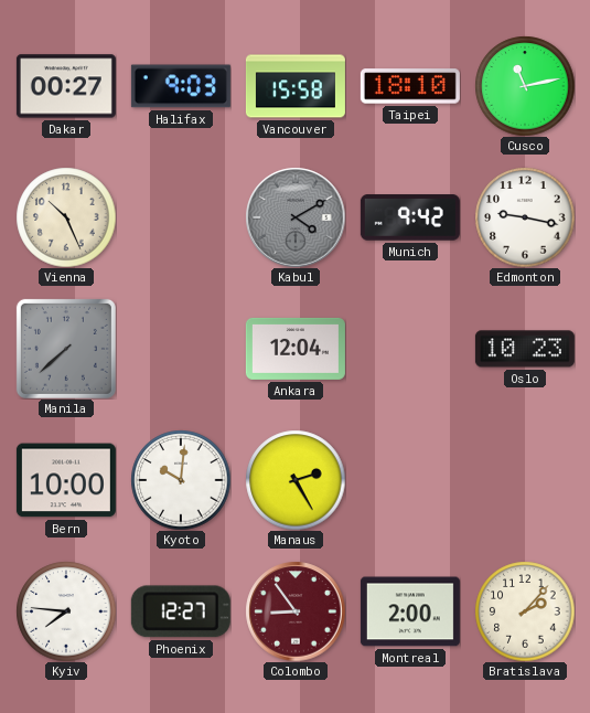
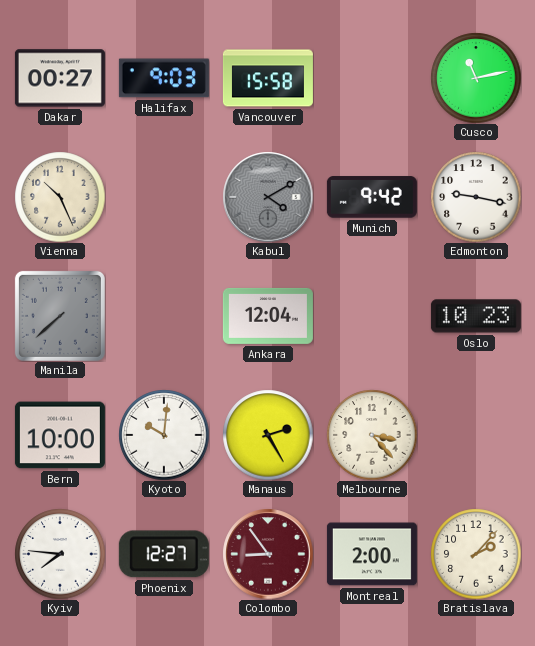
Taipei: 18:10 -> none (410, 86)
Melbourne: none -> 3:23 (372, 435)
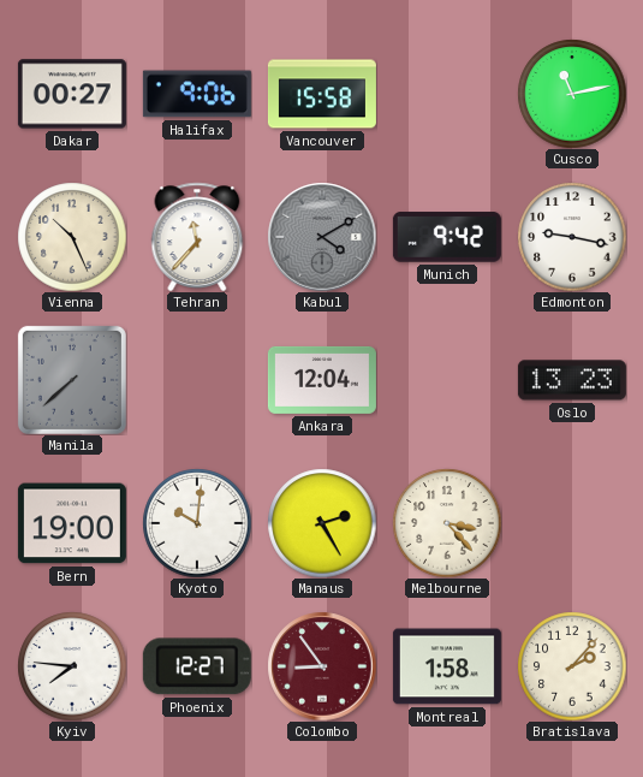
Halifax: 9:03 -> 9:06 (197, 94)
Tehran: none -> 11:37 (197, 236)
Oslo: 10:23 -> 13:23 (572, 380)
Bern: 10:00 -> 19:00 (72, 523)
Montreal: 2:00 -> 1:58 (447, 666)
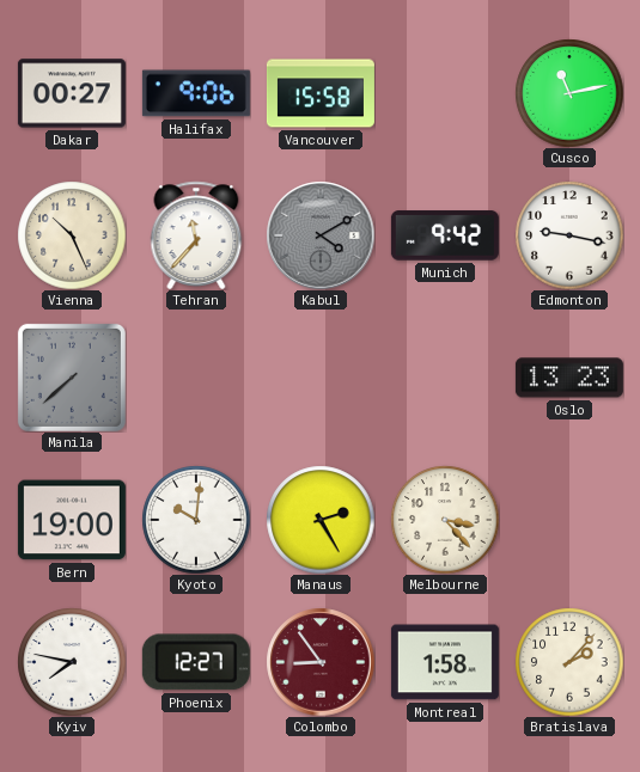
Ankara: 12:04 -> none (322, 380)
Kyiv: 7:46 -> 7:47 (72, 662)
